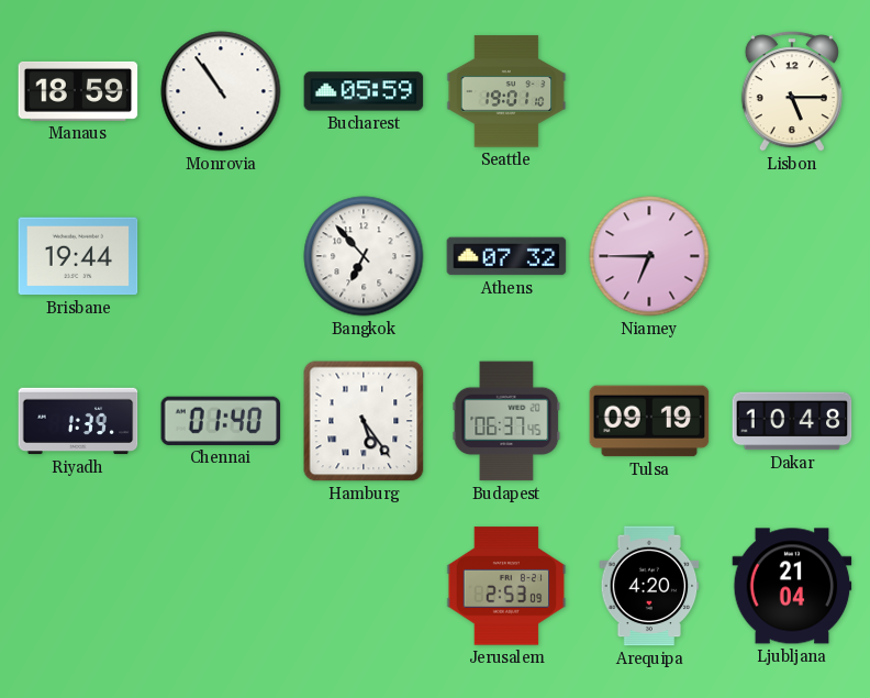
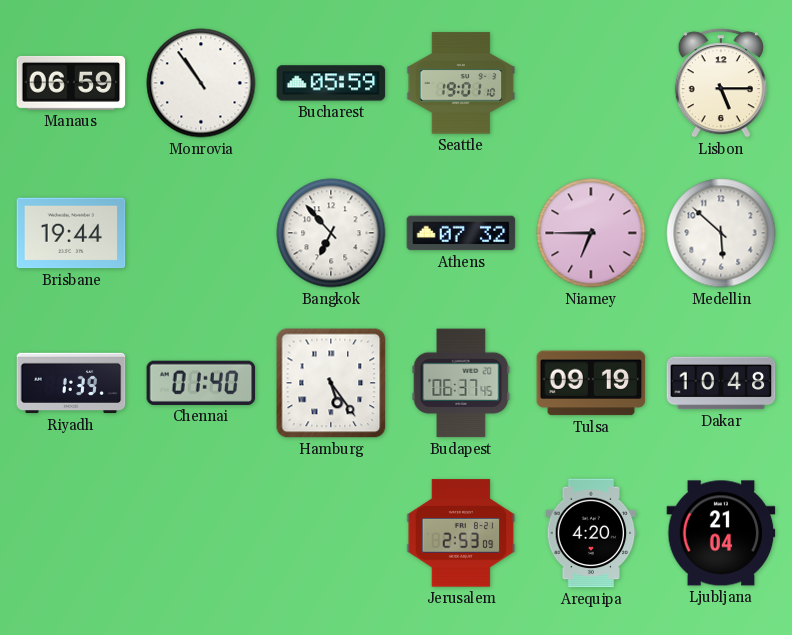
Manaus: 18:59 -> 06:59 (71, 83)
Medellin: none -> 5:52 (721, 233)
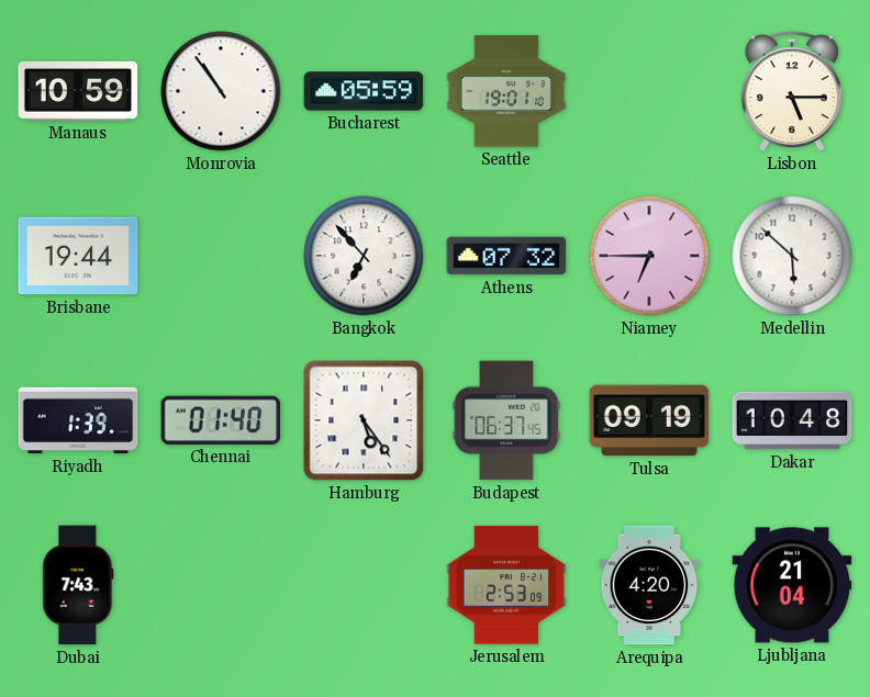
Manaus: 06:59 -> 10:59 (78, 91)
Dubai: none -> 7:43 (78, 585)
